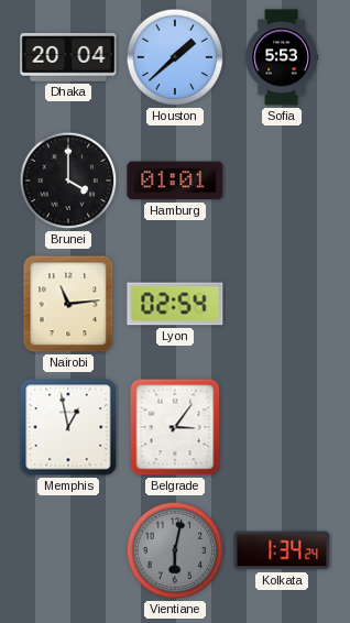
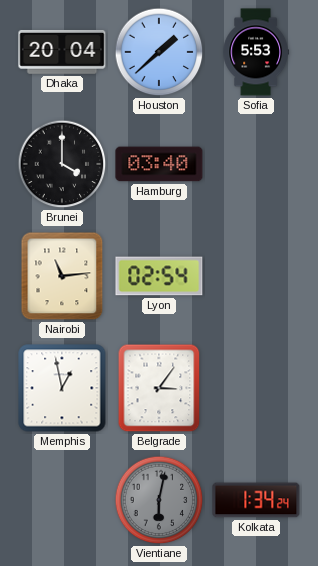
Hamburg: 01:01 -> 03:40 (159, 164)
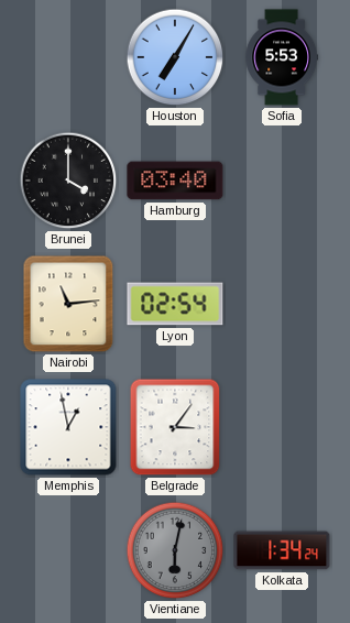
Dhaka: 20:04 -> none (62, 52)
Houston: 1:38 -> 7:05 (175, 57)
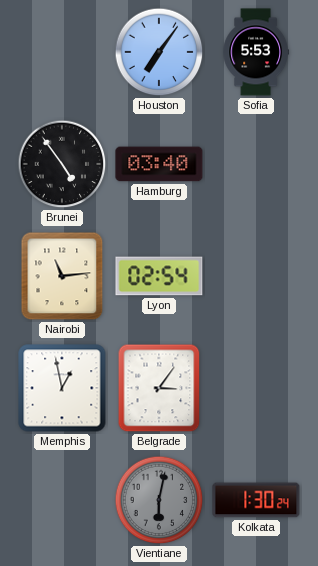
Houston: 7:05 -> 7:06 (159, 52)
Brunei: 4:00 -> 4:54 (62, 164)
Kolkata: 1:34 -> 1:30 (256, 500)
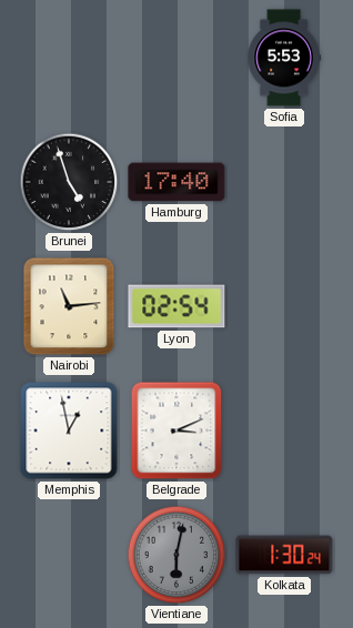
Houston: 7:06 -> none (159, 52)
Brunei: 4:54 -> 4:57 (69, 182)
Hamburg: 03:40 -> 17:40 (176, 182)
Belgrade: 3:06 -> 3:11 (176, 431)
